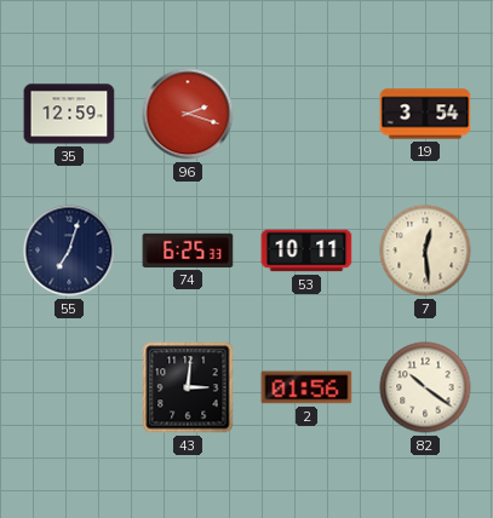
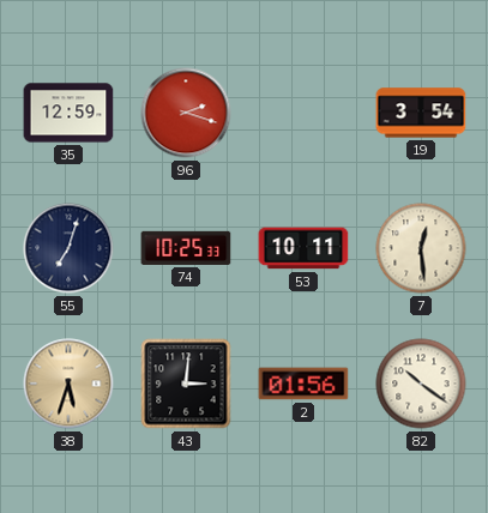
74: 6:25 -> 10:25 (186, 248)
38: none -> 5:33 (68, 384)
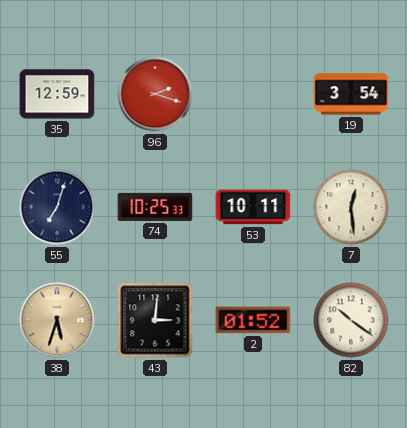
2: 01:56 -> 01:52 (253, 320)
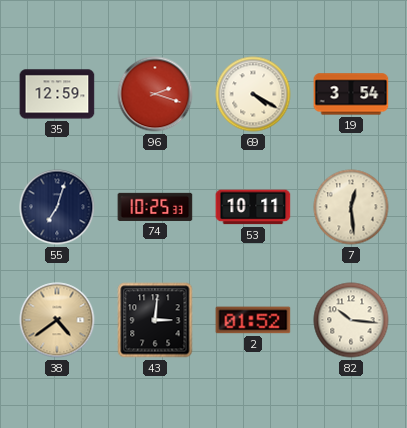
69: none -> 4:20 (253, 94)
38: 5:33 -> 4:39 (57, 320)
82: 10:21 -> 10:16 (351, 320)
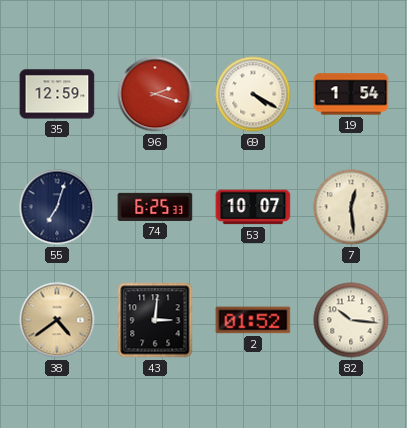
19: 3:54 -> 1:54 (351, 94)
74: 10:25 -> 6:25 (155, 207)
53: 10:11 -> 10:07 (253, 207)
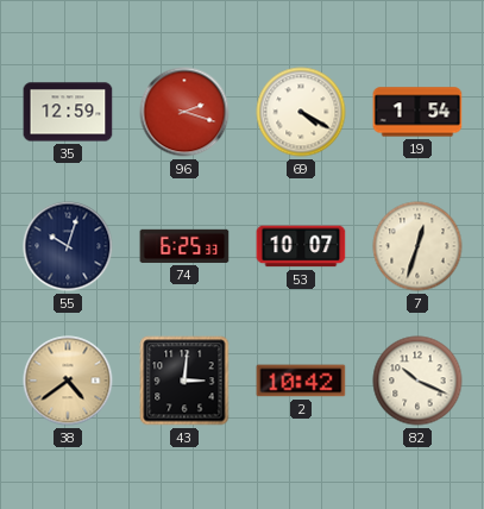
55: 7:03 -> 10:03 (68, 246)
7: 12:29 -> 12:33 (417, 246)
2: 01:52 -> 10:42 (301, 381)
82: 10:16 -> 10:19 (417, 381)
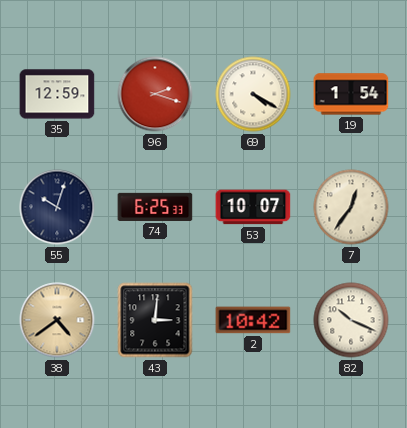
7: 12:33 -> 12:36 (351, 207)
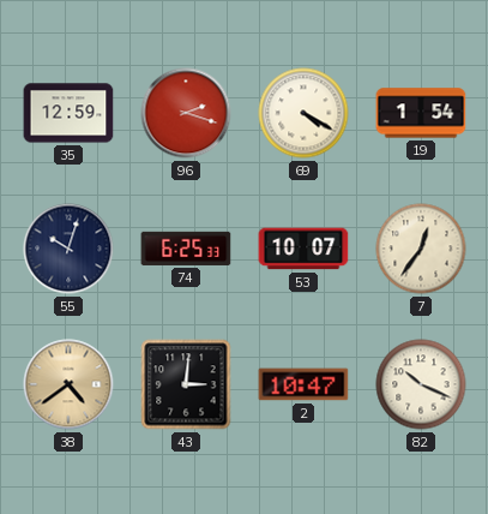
2: 10:42 -> 10:47 (303, 384)
